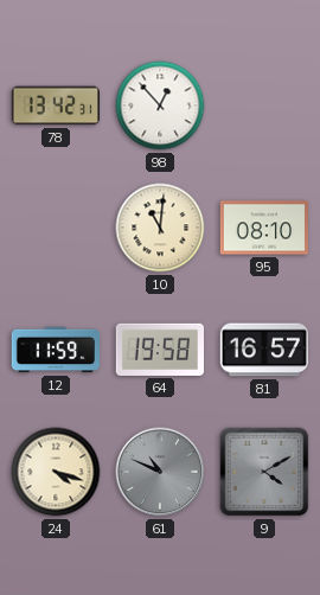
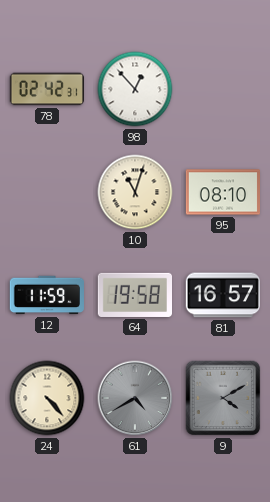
78: 13:42 -> 02:42 (46, 89)
10: 11:01 -> 11:03 (135, 192)
24: 4:18 -> 4:23 (47, 398)
61: 10:49 -> 4:40 (135, 398)
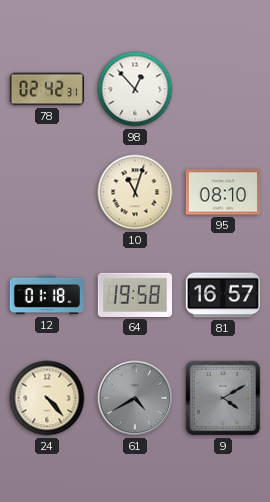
12: 11:59 -> 01:18 (46, 295)
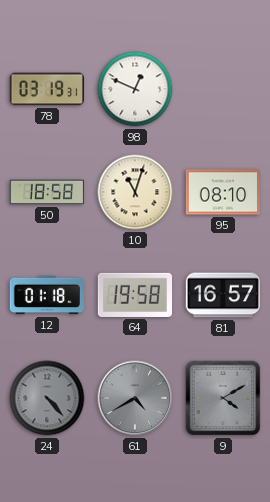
78: 02:42 -> 03:19 (46, 89)
98: 12:53 -> 12:49 (135, 89)
50: none -> 18:58 (46, 192)
24 dial: cream -> grey (47, 398)
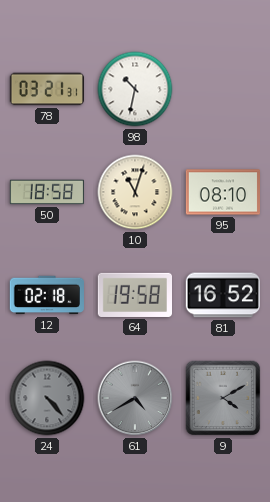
78: 03:19 -> 03:21 (46, 89)
98: 12:49 -> 10:32 (135, 89)
12: 01:18 -> 02:18 (46, 295)
81: 16:57 -> 16:52 (222, 295)
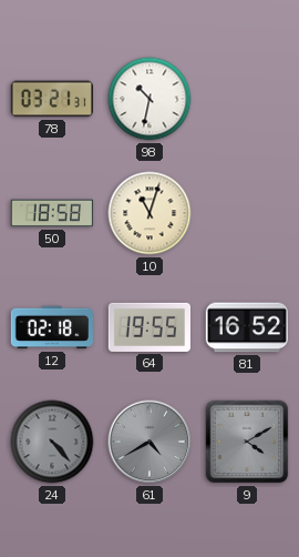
95: 08:10 -> none (222, 192)
64: 19:58 -> 19:55 (148, 327)
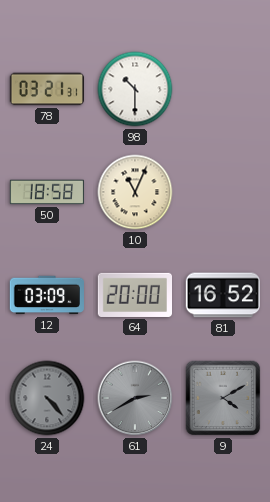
98: 10:32 -> 10:30 (135, 89)
10: 11:03 -> 11:04 (135, 192)
12: 02:18 -> 03:09 (46, 295)
64: 19:55 -> 20:00 (134, 295)
61: 4:40 -> 2:40 (135, 398)
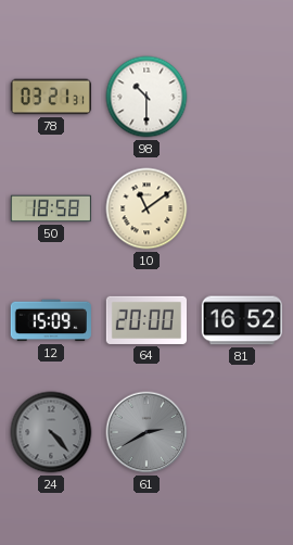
10: 11:04 -> 11:09 (146, 208)
12: 03:09 -> 15:09 (50, 320)
9: 4:10 -> none (223, 398)
